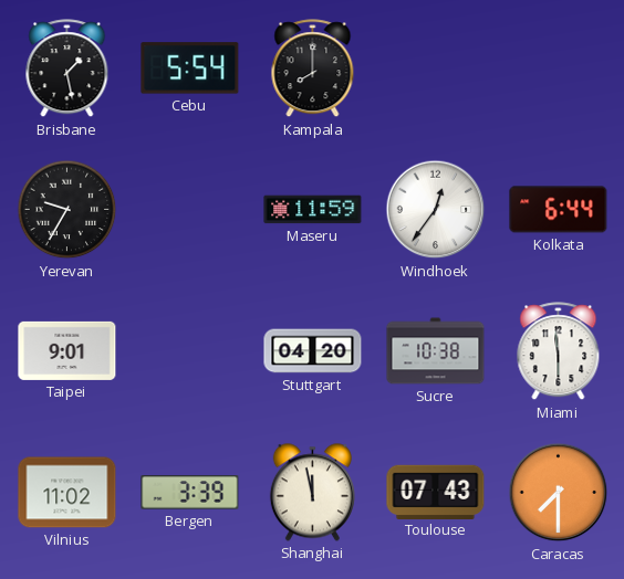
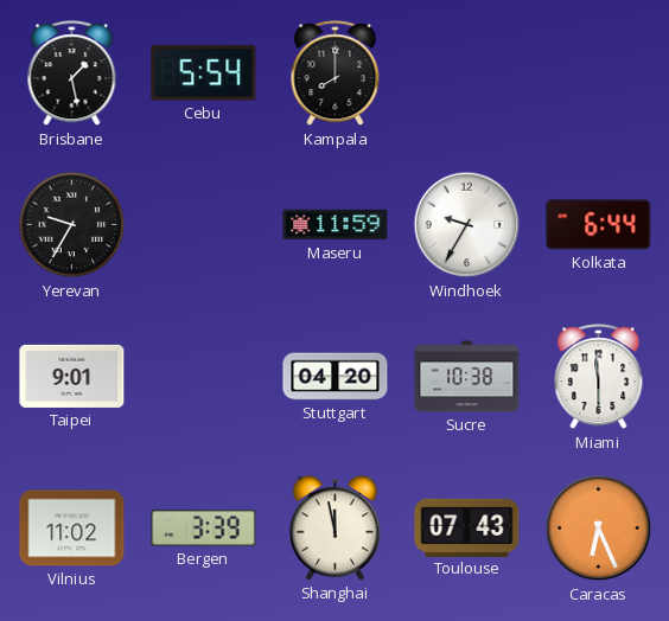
Windhoek: 12:36 -> 9:35 (467, 225)
Caracas: 7:30 -> 6:26 (599, 529)
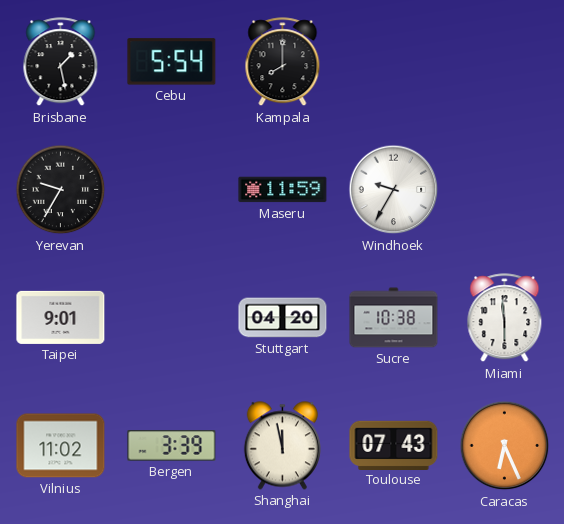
Kolkata: 6:44 -> none (599, 225)
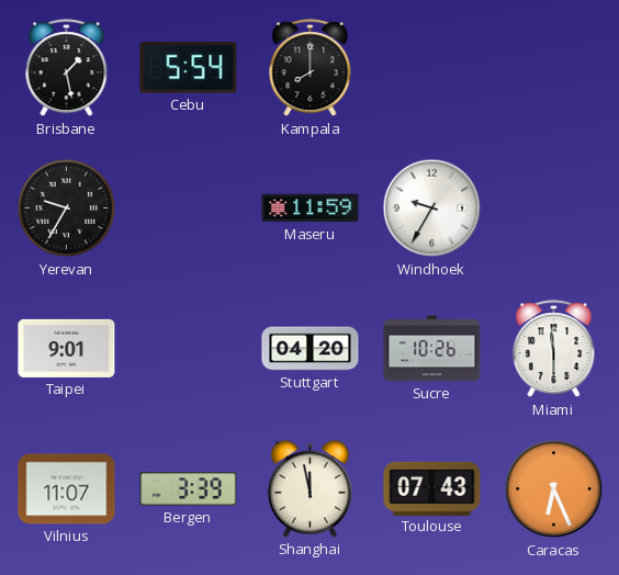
Sucre: 10:38 -> 10:26 (432, 349)
Vilnius: 11:02 -> 11:07 (67, 489)
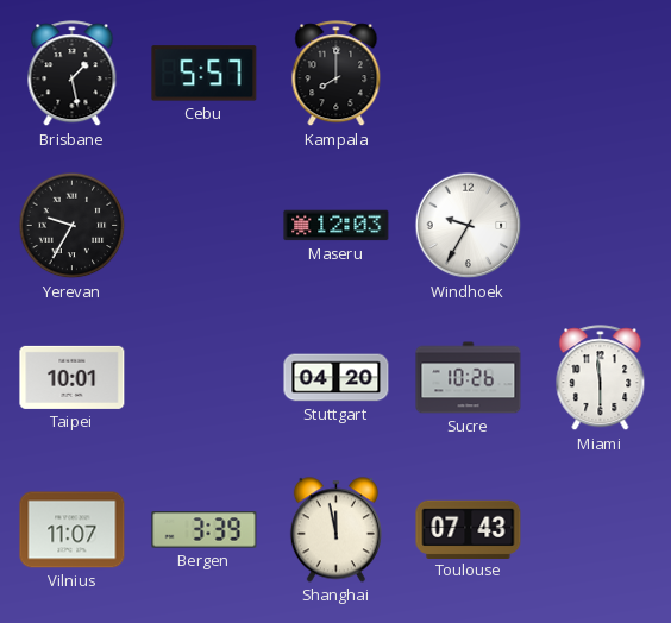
Cebu: 5:54 -> 5:57 (205, 74)
Maseru: 11:59 -> 12:03 (337, 226)
Taipei: 9:01 -> 10:01 (73, 377)
Caracas: 6:26 -> none (554, 489)
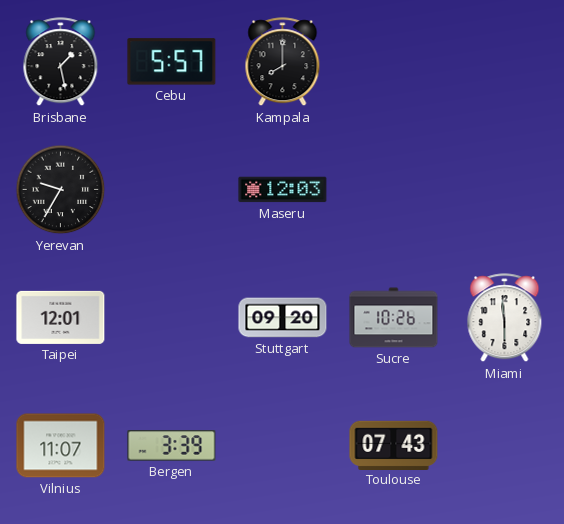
Windhoek: 9:35 -> none (469, 226)
Taipei: 10:01 -> 12:01 (61, 317)
Stuttgart: 04:20 -> 09:20 (283, 318)
Shanghai: 11:58 -> none (335, 530)
